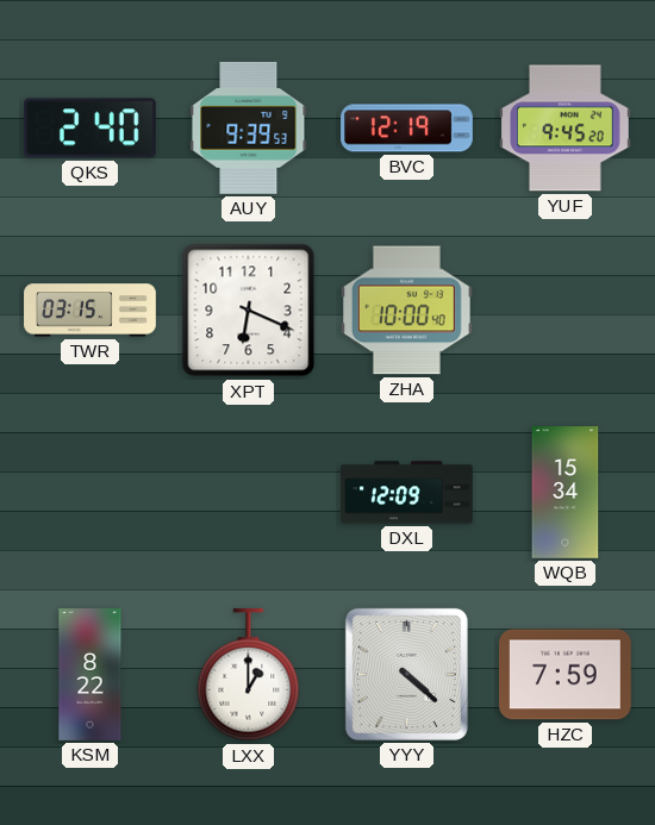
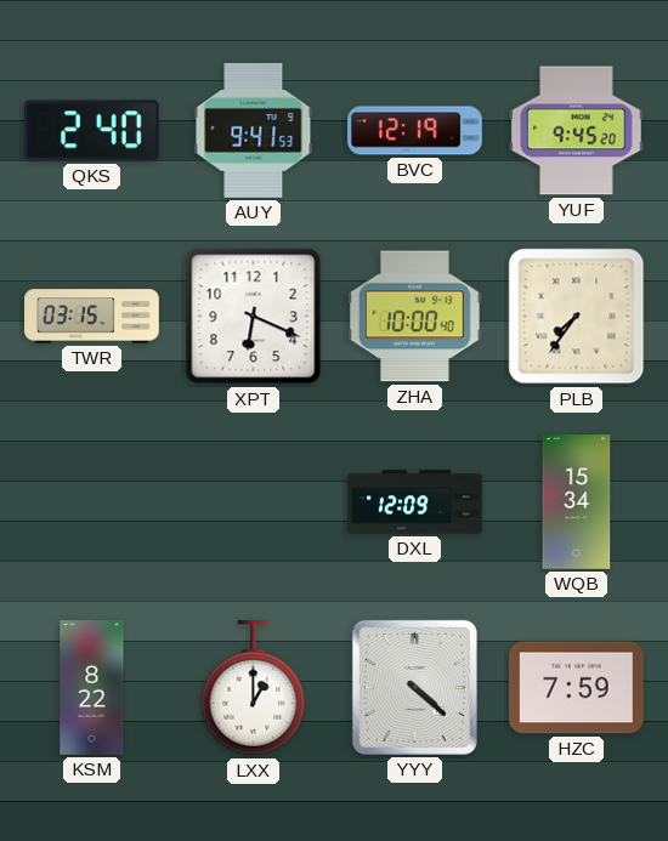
AUY: 9:39 -> 9:41 (254, 130)
PLB: none -> 7:36 (577, 317)
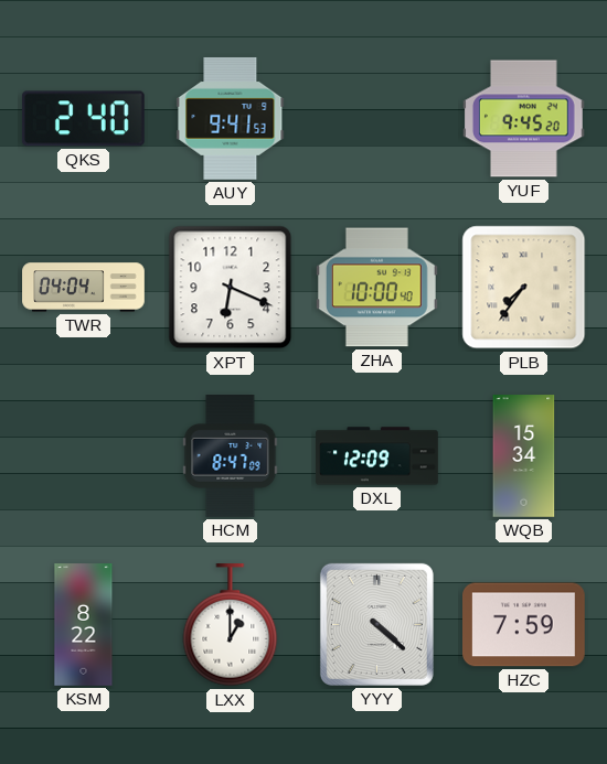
BVC: 12:19 -> none (415, 131)
TWR: 03:15 -> 04:04 (84, 288)
HCM: none -> 8:47 (231, 456)
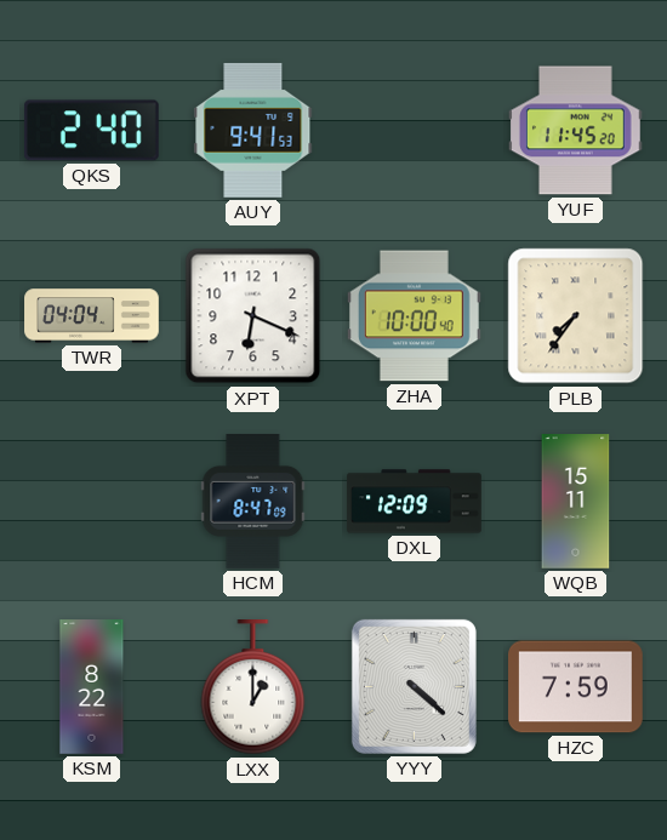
YUF: 9:45 -> 11:45 (575, 131)
WQB: 15:34 -> 15:11 (576, 502)
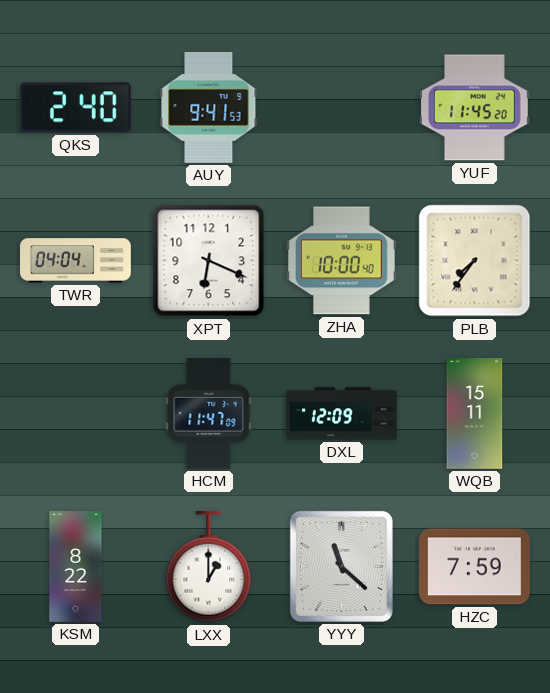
HCM: 8:47 -> 11:47 (209, 414)
YYY: 4:22 -> 11:22 (341, 566)
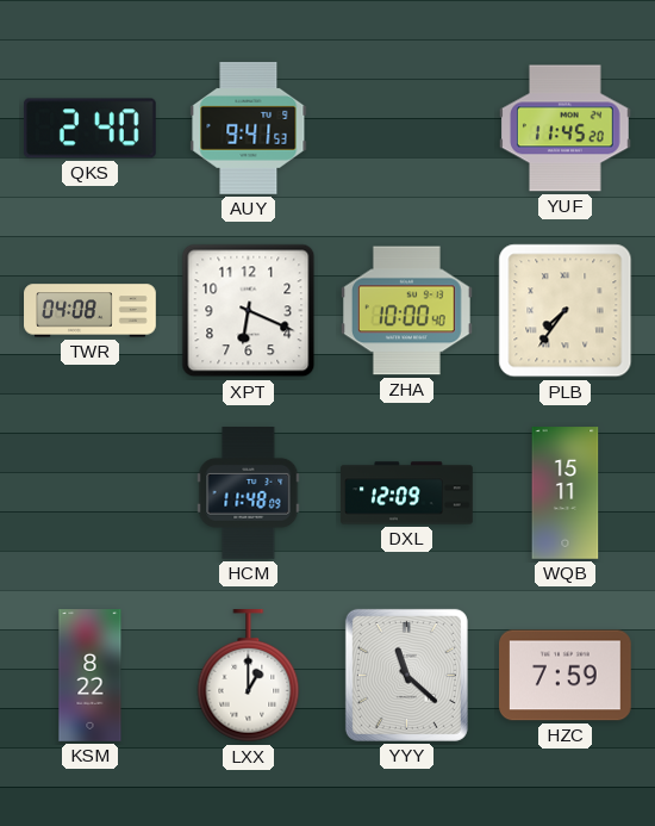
TWR: 04:04 -> 04:08 (91, 311)
HCM: 11:47 -> 11:48 (249, 493)
